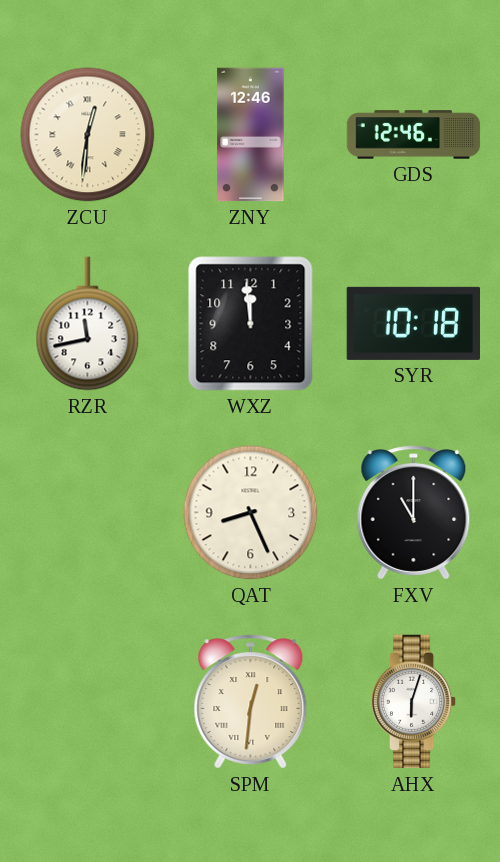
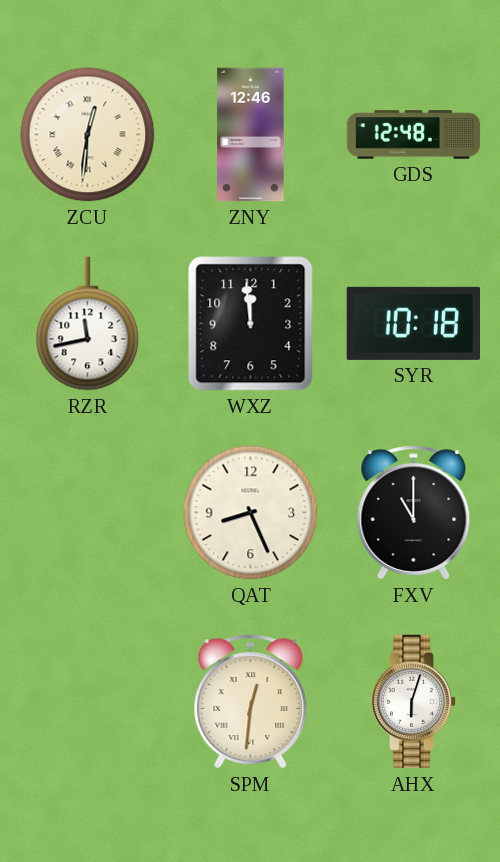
GDS: 12:46 -> 12:48 (414, 135)
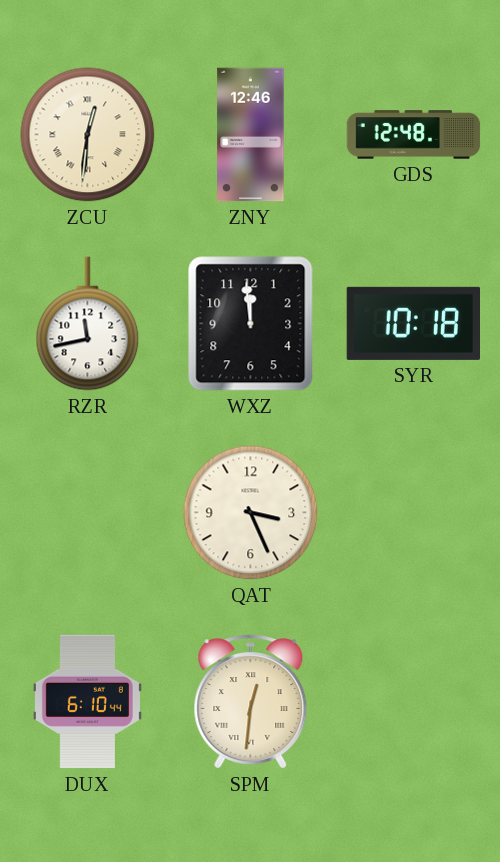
QAT: 8:26 -> 3:26 (251, 513)
FXV: 11:00 -> none (414, 513)
DUX: none -> 6:10 (87, 702)
AHX: 6:03 -> none (414, 702)
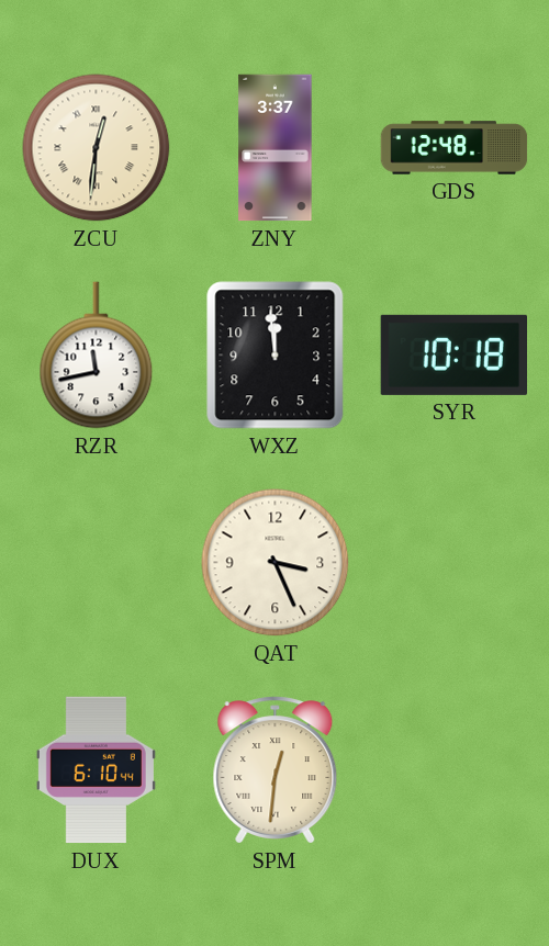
ZNY: 12:46 -> 3:37 (276, 148)
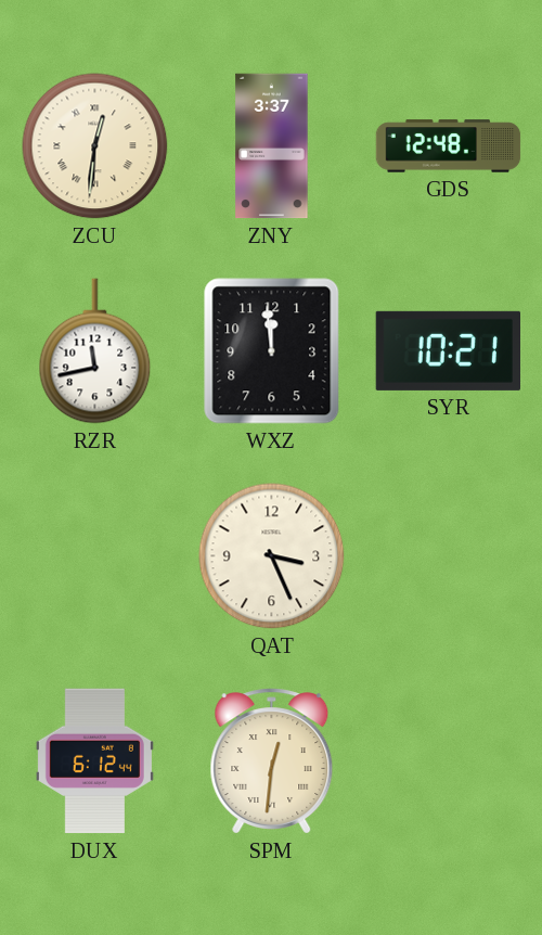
SYR: 10:18 -> 10:21 (448, 350)
DUX: 6:10 -> 6:12 (94, 761)
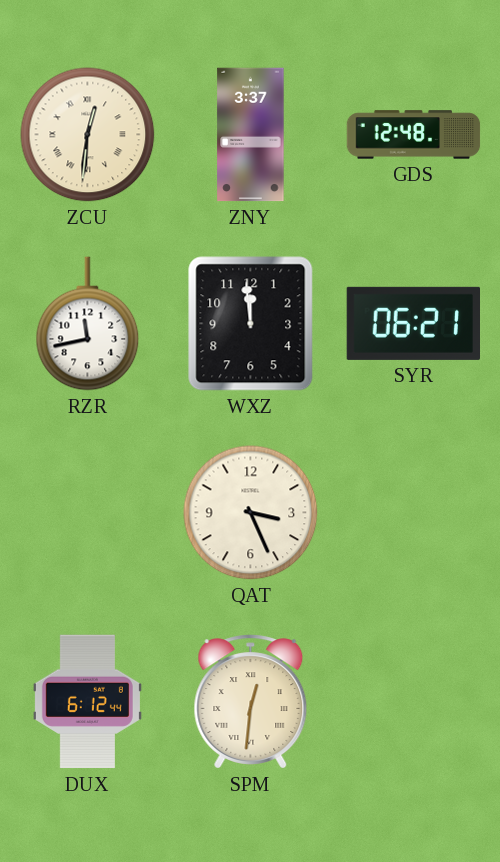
SYR: 10:21 -> 06:21 (413, 323)
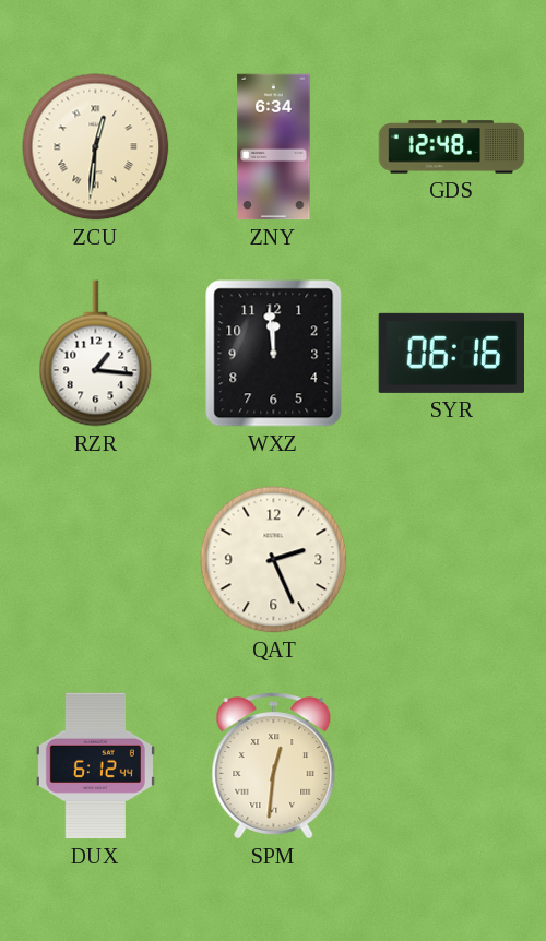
ZNY: 3:37 -> 6:34 (274, 147)
RZR: 11:43 -> 1:16 (96, 354)
SYR: 06:21 -> 06:16 (451, 353)
QAT: 3:26 -> 2:26 (274, 560)
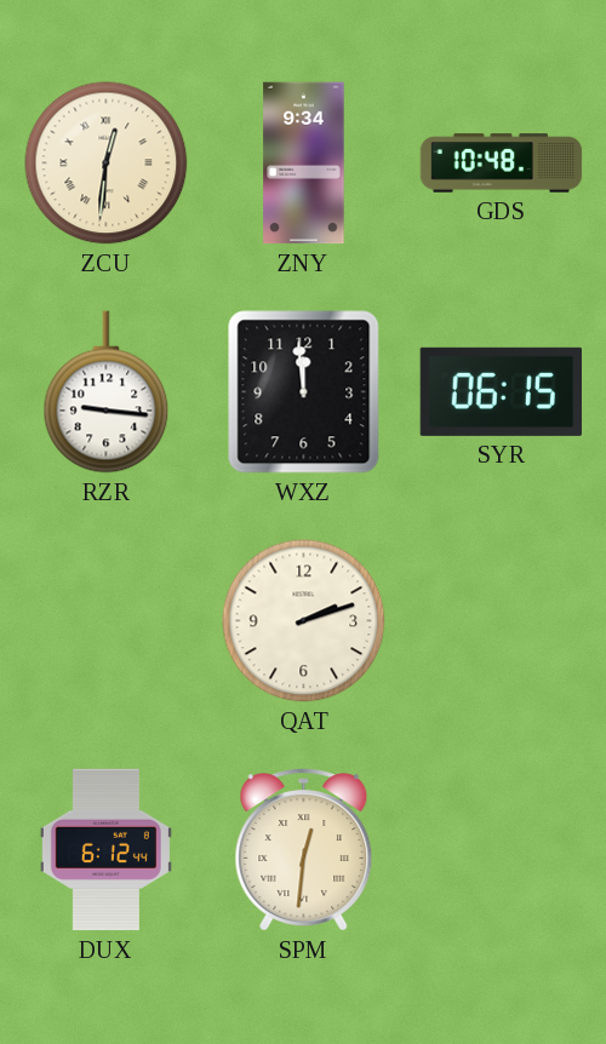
ZNY: 6:34 -> 9:34 (304, 164)
GDS: 12:48 -> 10:48 (502, 164)
RZR: 1:16 -> 9:16 (107, 392)
SYR: 06:16 -> 06:15 (501, 391)
QAT: 2:26 -> 2:12 (304, 621)
